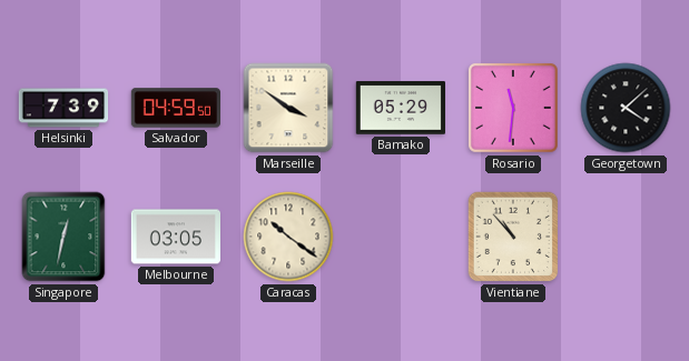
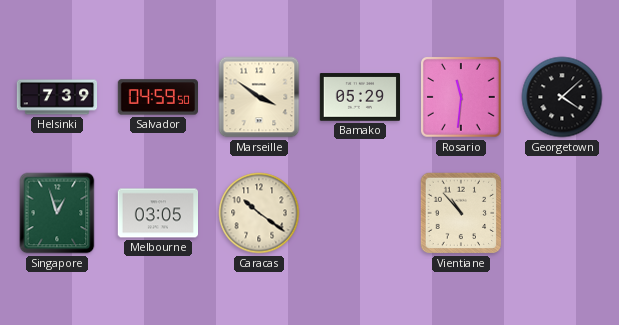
Singapore: 12:32 -> 12:57 (57, 213)
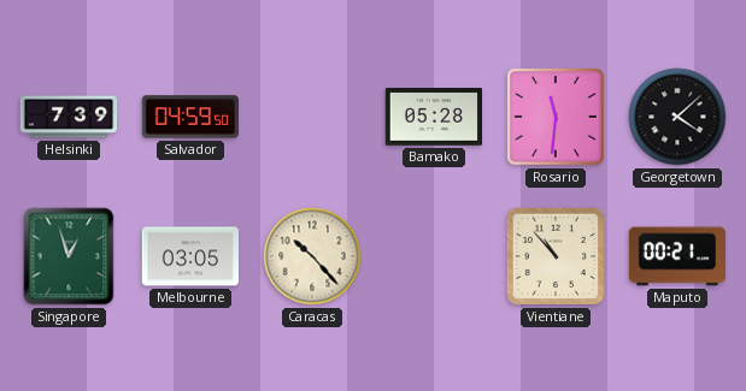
Marseille: 3:51 -> none (259, 97)
Bamako: 05:29 -> 05:28 (433, 117)
Caracas: 10:21 -> 10:23 (312, 256)
Maputo: none -> 00:21 (676, 256)
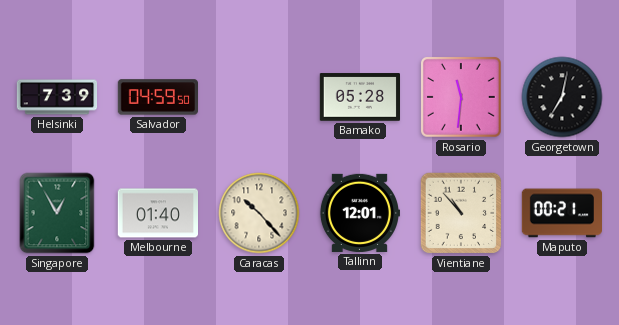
Georgetown: 4:08 -> 7:02 (562, 97)
Singapore: 12:57 -> 12:55 (57, 213)
Melbourne: 03:05 -> 01:40 (157, 213)
Tallinn: none -> 12:01 (359, 213)
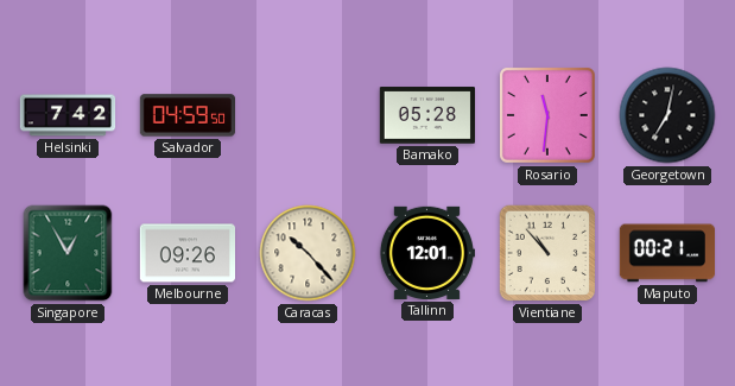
Helsinki: 7:39 -> 7:42 (68, 115)
Melbourne: 01:40 -> 09:26 (186, 253)
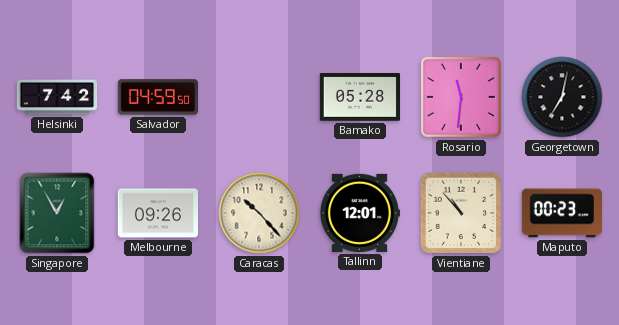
Maputo: 00:21 -> 00:23 (561, 213)
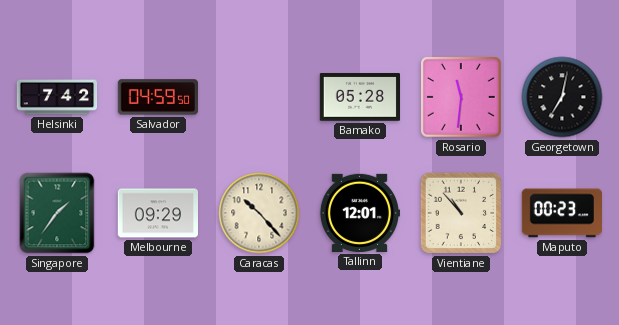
Singapore: 12:55 -> 1:36 (57, 213)
Melbourne: 09:26 -> 09:29 (157, 213)
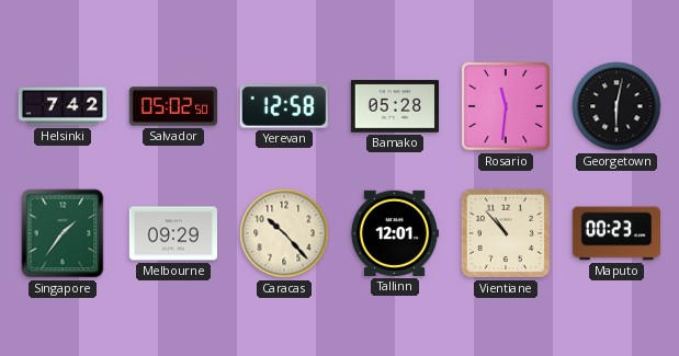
Salvador: 04:59 -> 05:02 (172, 106)
Yerevan: none -> 12:58 (284, 106)
Georgetown: 7:02 -> 6:02 (616, 106)
